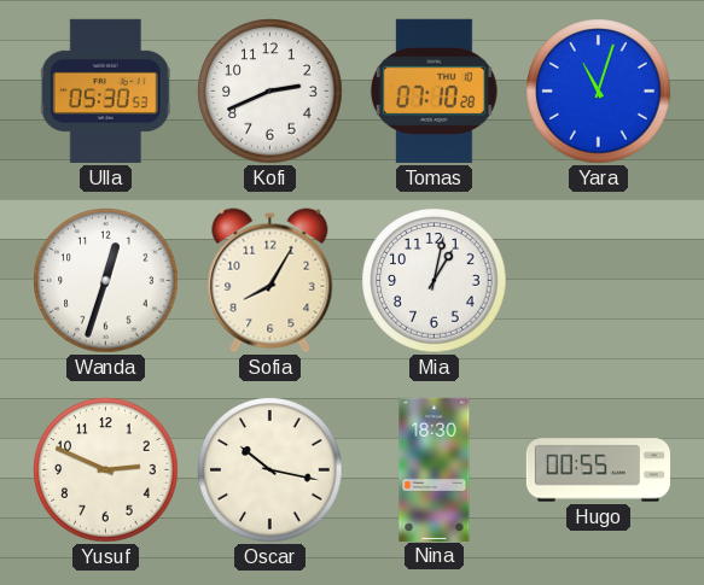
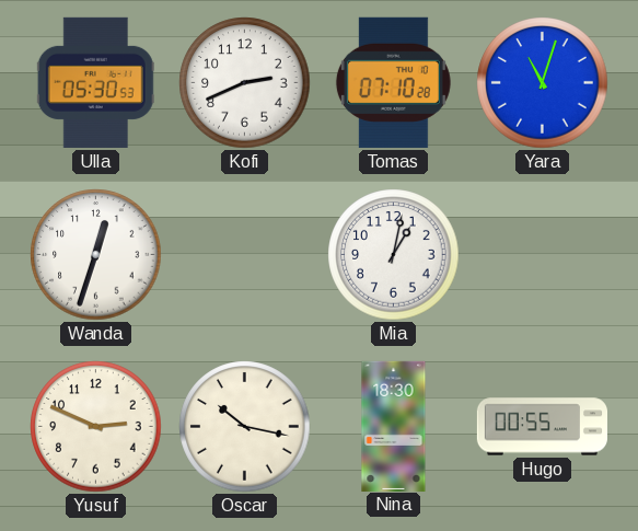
Sofia: 8:05 -> none (270, 281)
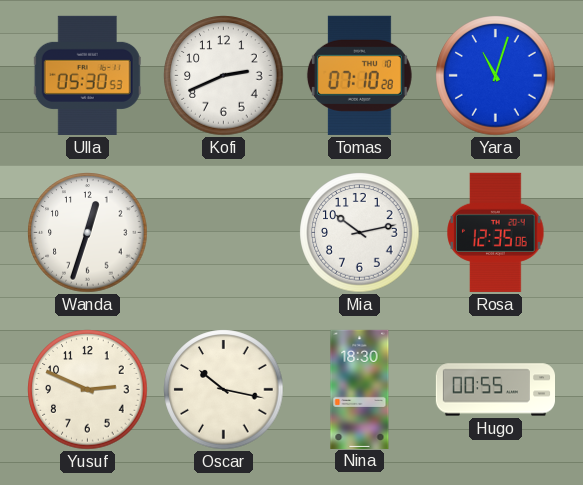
Mia: 1:02 -> 10:13 (360, 233)
Rosa: none -> 12:35 (496, 232)
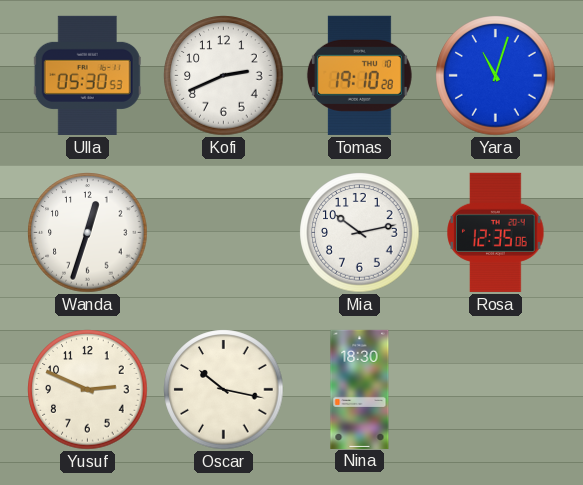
Tomas: 07:10 -> 19:10 (359, 75)
Hugo: 00:55 -> none (495, 390)
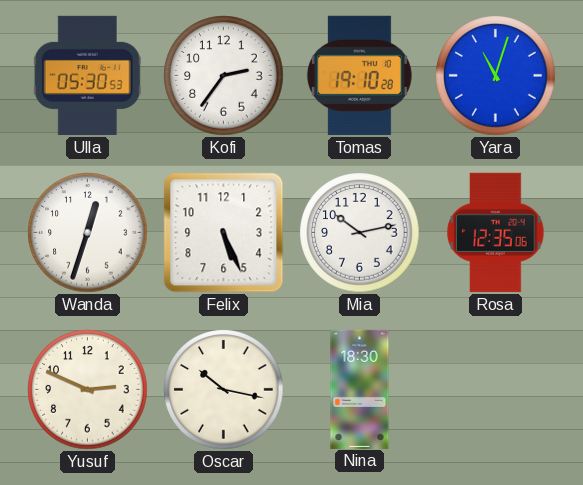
Kofi: 2:41 -> 2:36 (224, 76)
Felix: none -> 5:26 (224, 233)
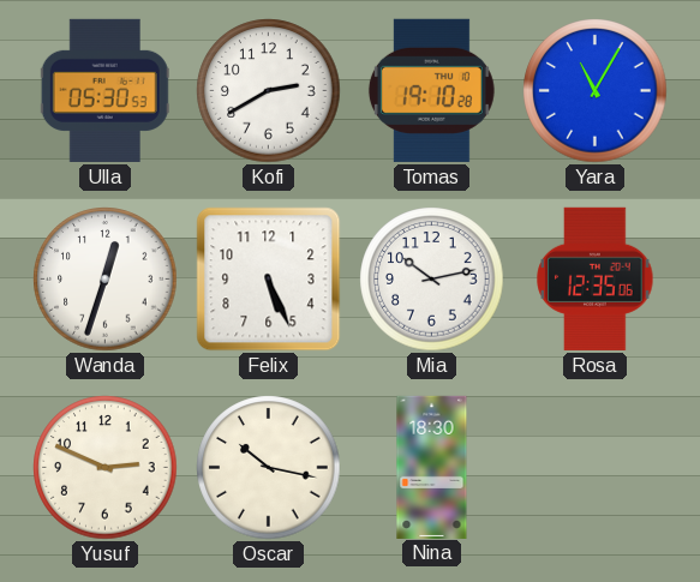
Kofi: 2:36 -> 2:40 (269, 91)
Yara: 11:03 -> 11:05 (596, 91)
